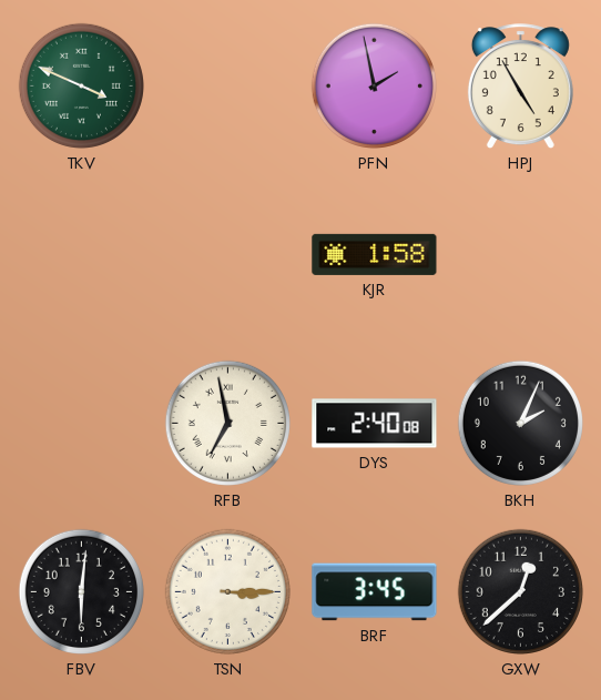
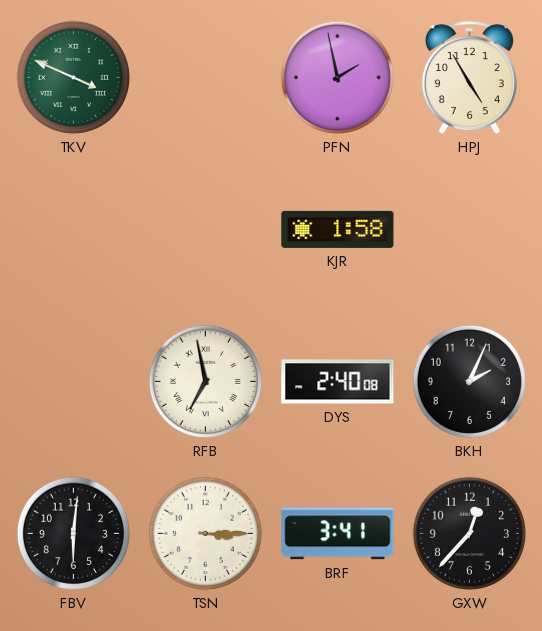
BRF: 3:45 -> 3:41 (338, 534)
GXW: 12:38 -> 12:37 (469, 533)
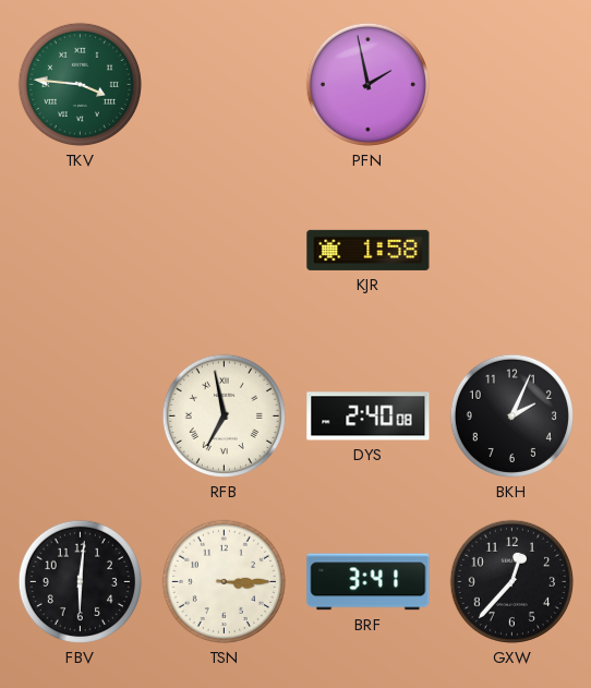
TKV: 3:49 -> 3:46 (80, 84)
HPJ: 4:55 -> none (469, 78)
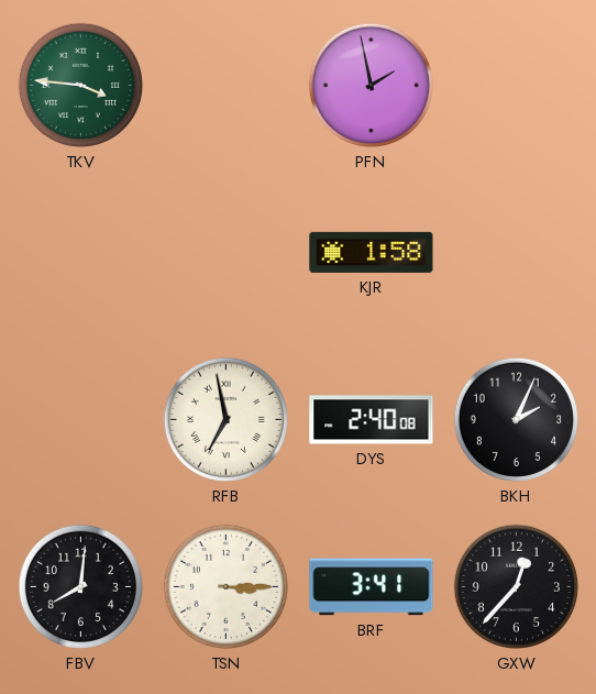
FBV: 6:01 -> 8:01 (80, 586)
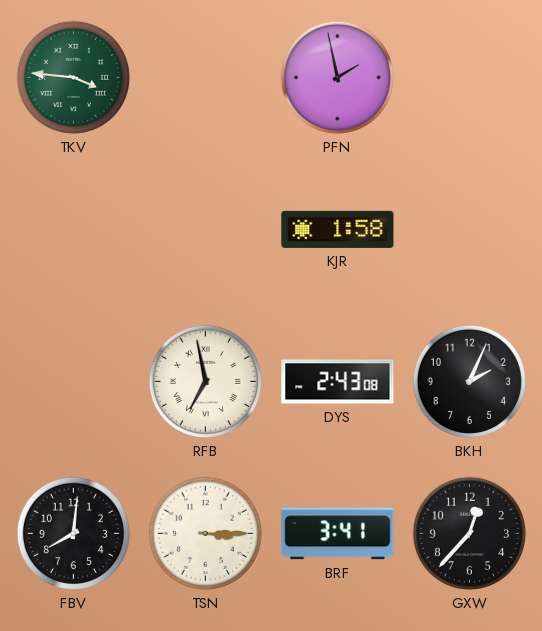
DYS: 2:40 -> 2:43 (338, 382)
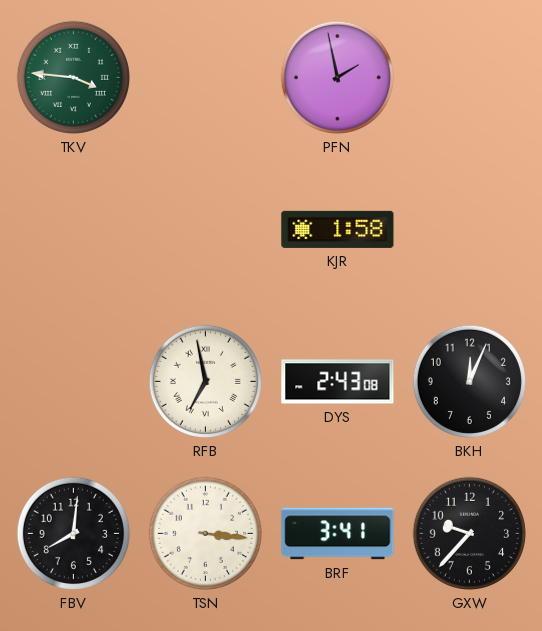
BKH: 2:04 -> 12:04 (469, 381)
TSN: 3:15 -> 3:16 (205, 533)
GXW: 12:37 -> 9:37 (469, 533)
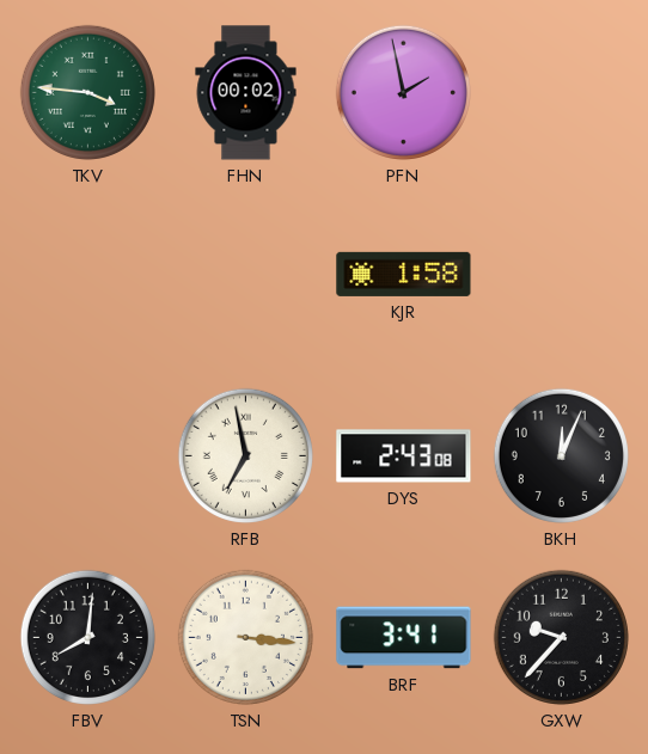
FHN: none -> 00:02 (246, 93)
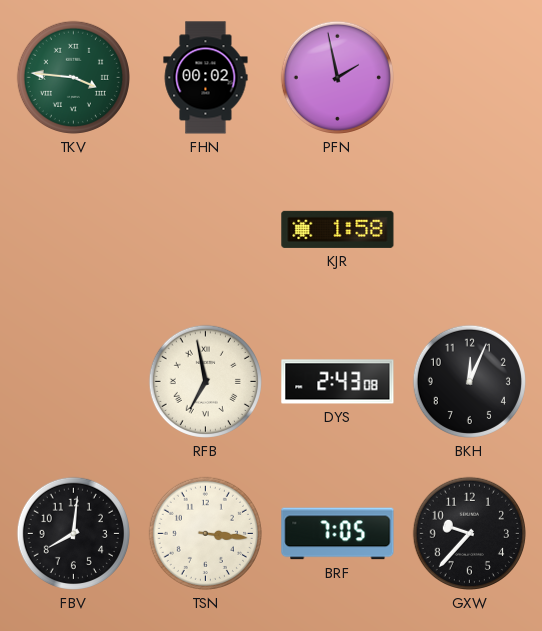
BRF: 3:41 -> 7:05 (338, 534)
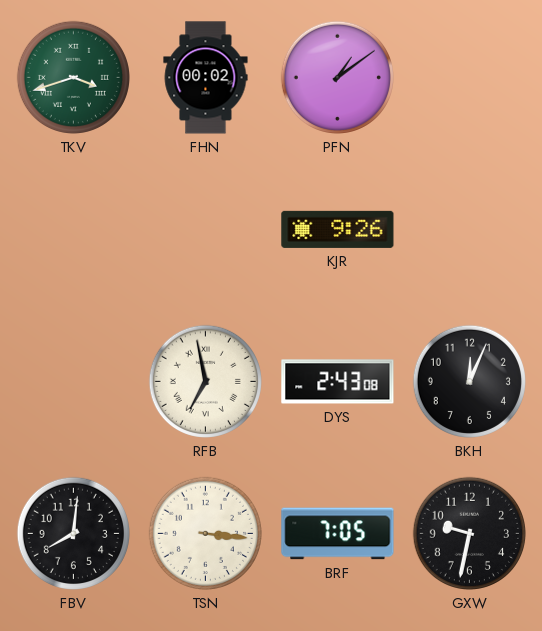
TKV: 3:46 -> 3:42 (73, 77)
PFN: 1:58 -> 1:09 (337, 77)
KJR: 1:58 -> 9:26 (338, 229)
GXW: 9:37 -> 9:32 (469, 533)
